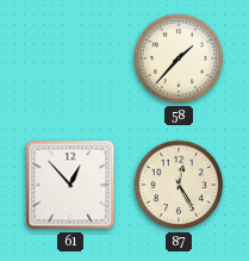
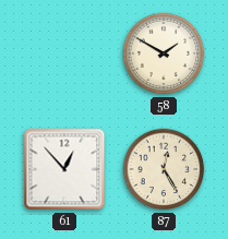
58: 1:37 -> 1:50 (164, 53)
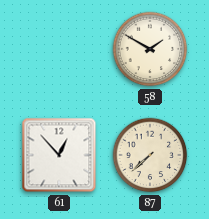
87: 12:25 -> 7:38 (150, 155)
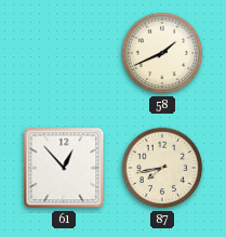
58: 1:50 -> 1:41 (162, 53)
87: 7:38 -> 7:43 (162, 168)
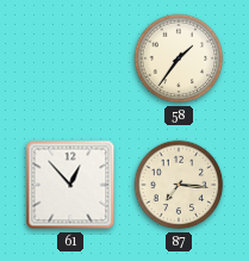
58: 1:41 -> 1:36 (179, 58)
87: 7:43 -> 7:16 (179, 185)
